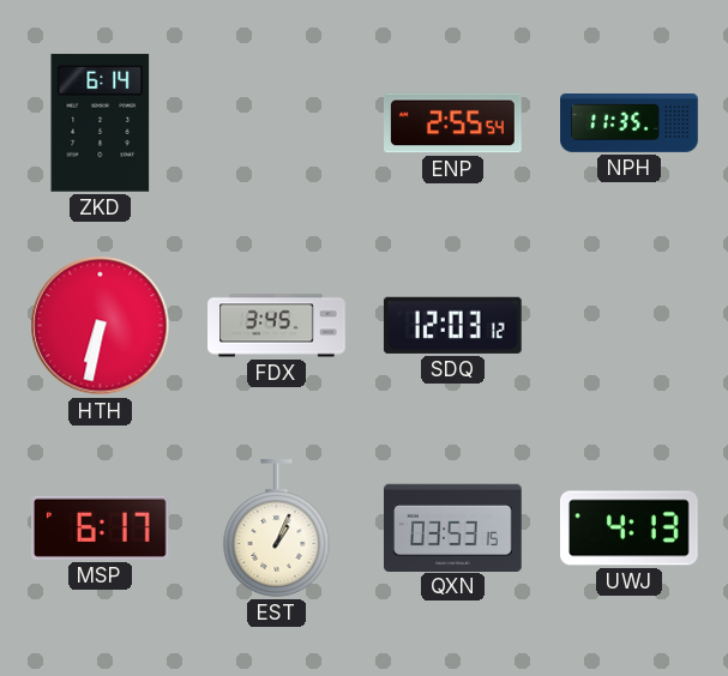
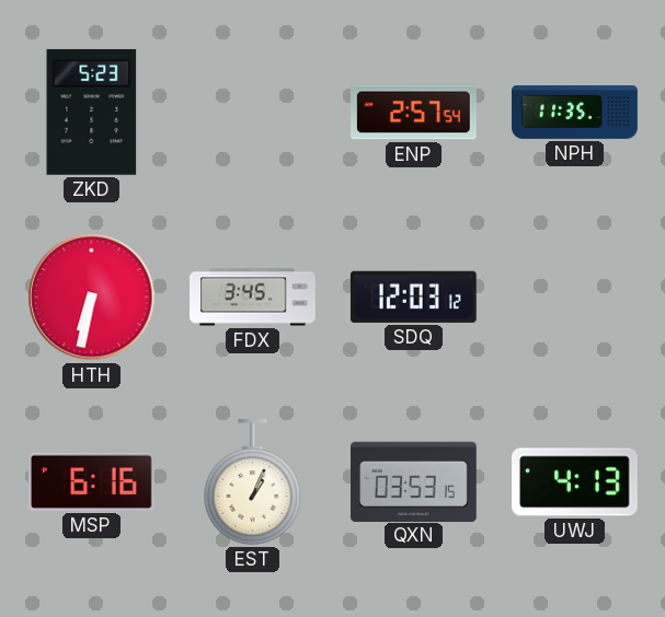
ZKD: 6:14 -> 5:23 (92, 112)
ENP: 2:55 -> 2:57 (414, 113)
MSP: 6:17 -> 6:16 (92, 481)
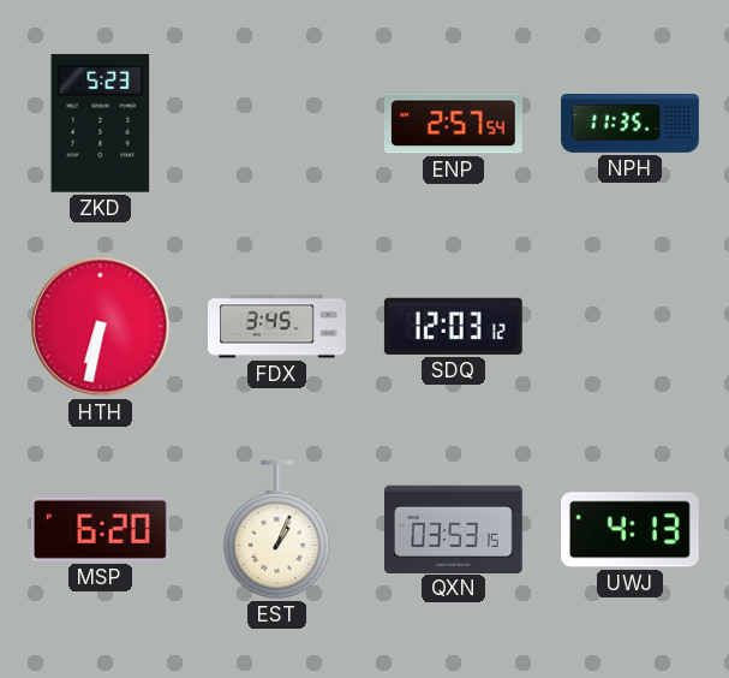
MSP: 6:16 -> 6:20 (101, 529)
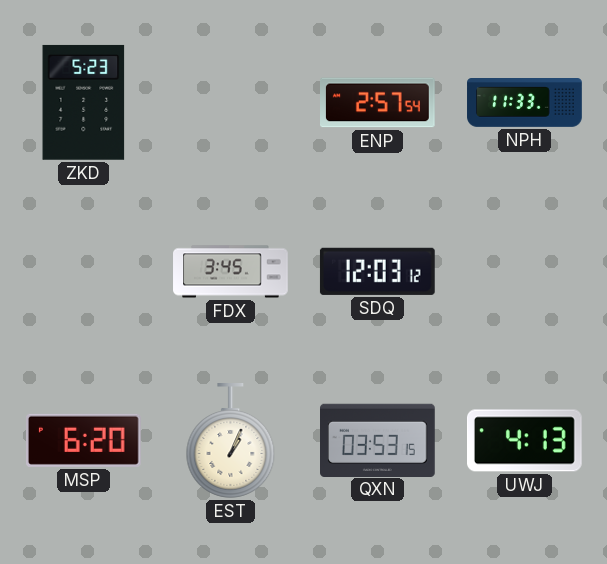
NPH: 11:35 -> 11:33 (525, 103)
HTH: 6:32 -> none (101, 327)
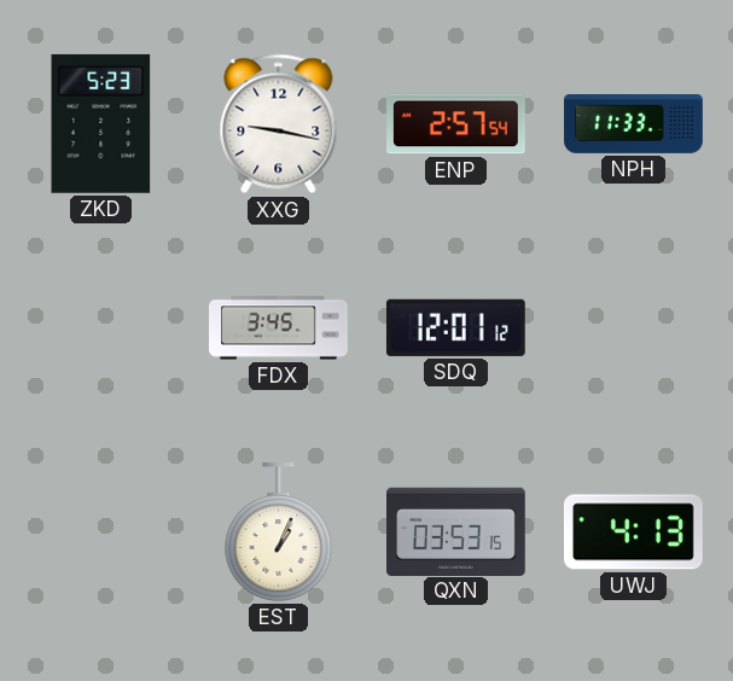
XXG: none -> 9:17 (279, 124)
SDQ: 12:03 -> 12:01 (455, 327)
MSP: 6:20 -> none (84, 440)
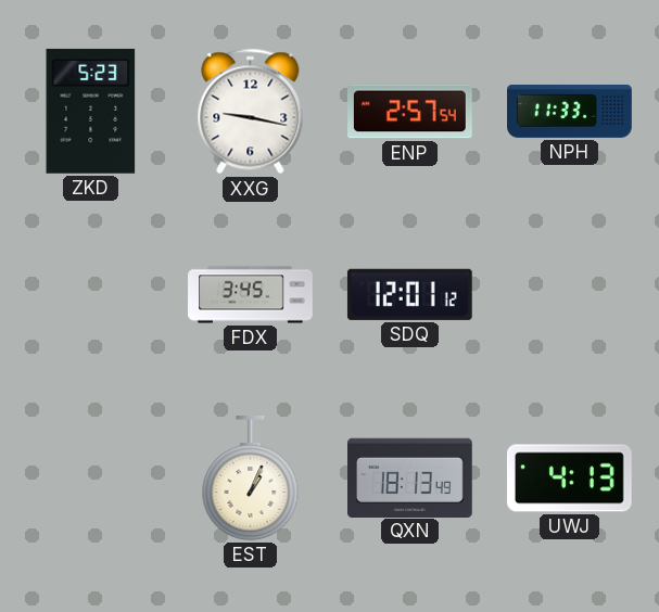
QXN: 03:53 -> 18:13 (410, 477)
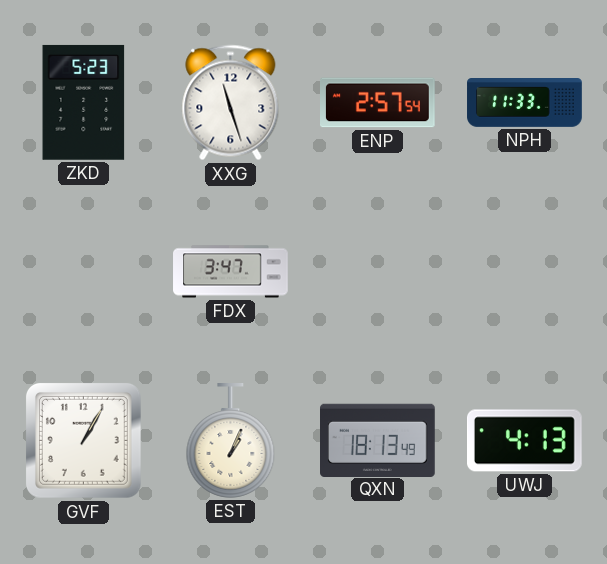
XXG: 9:17 -> 11:27 (231, 103)
FDX: 3:45 -> 3:47 (231, 272)
SDQ: 12:01 -> none (409, 294)
GVF: none -> 1:05 (83, 440)
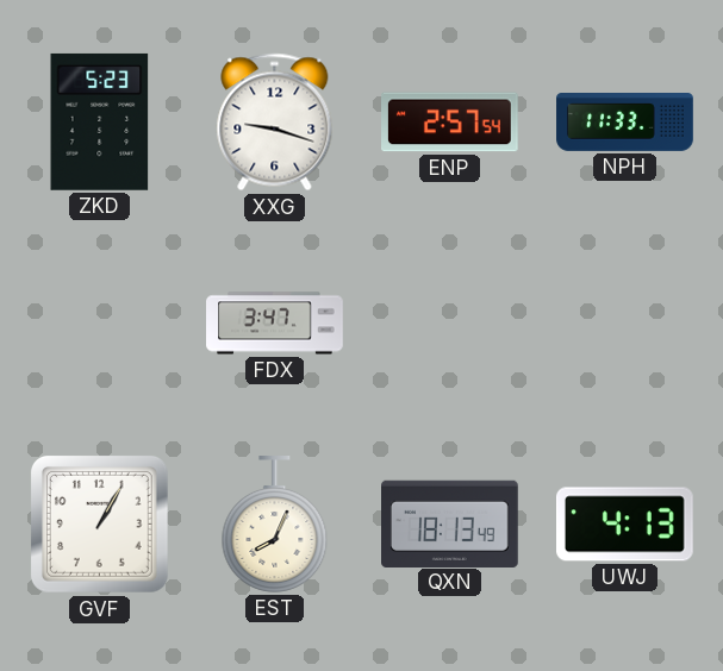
XXG: 11:27 -> 9:18 (275, 123)
EST: 1:04 -> 8:04 (275, 525)
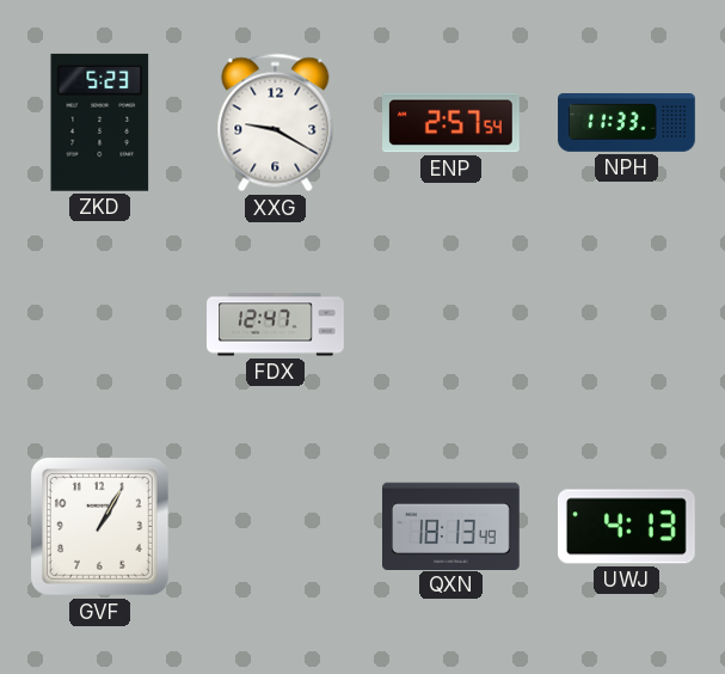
XXG: 9:18 -> 9:20 (276, 123)
FDX: 3:47 -> 12:47 (276, 325)
EST: 8:04 -> none (275, 525)
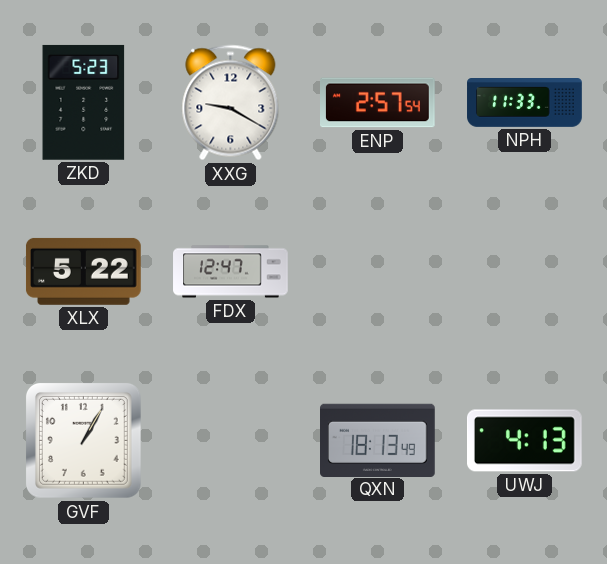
XLX: none -> 5:22 (83, 271)
